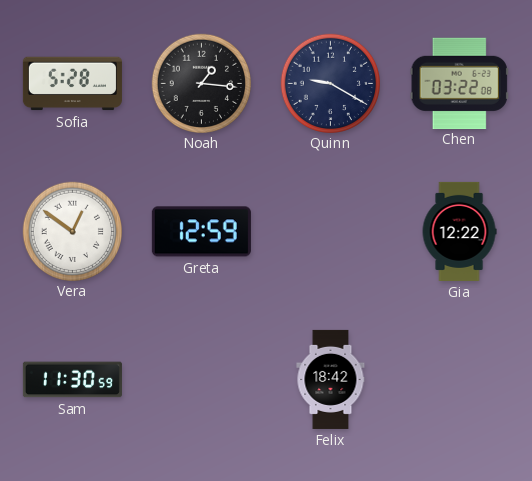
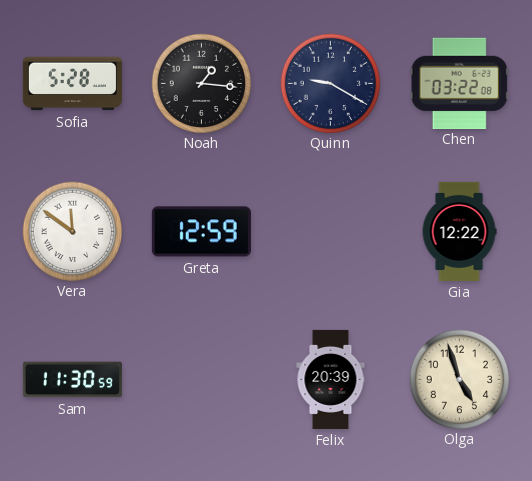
Vera: 12:51 -> 11:51 (72, 231)
Felix: 18:42 -> 20:39 (331, 379)
Olga: none -> 4:57 (459, 379)
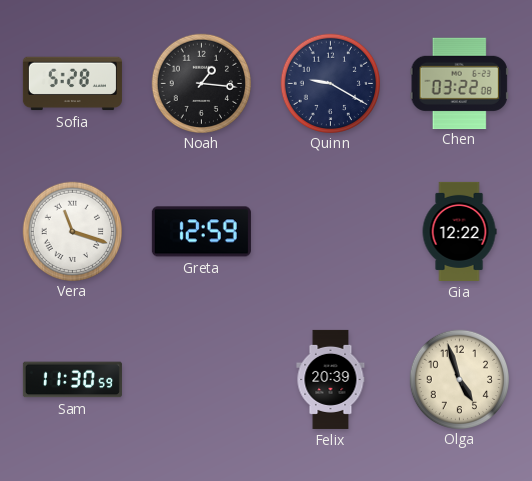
Vera: 11:51 -> 11:18 (72, 231)
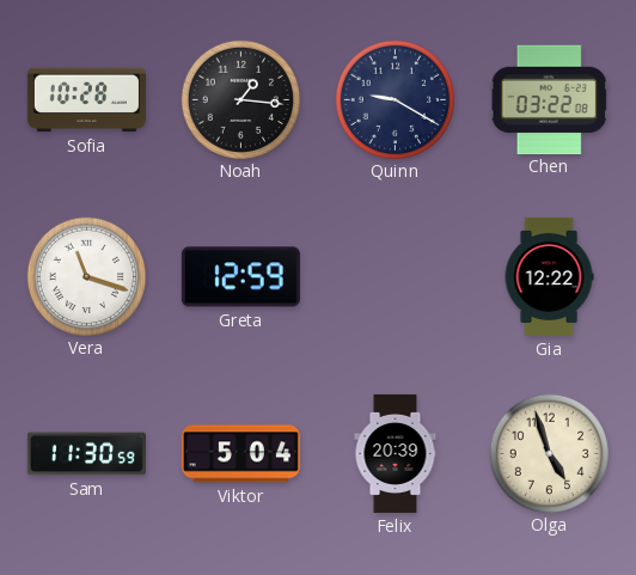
Sofia: 5:28 -> 10:28 (86, 100)
Viktor: none -> 5:04 (240, 454)
